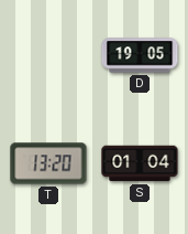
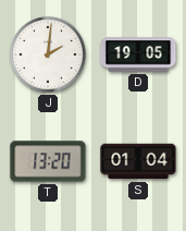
J: none -> 2:01 (48, 54)
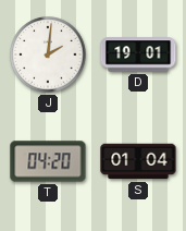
D: 19:05 -> 19:01 (138, 54)
T: 13:20 -> 04:20 (48, 161)
